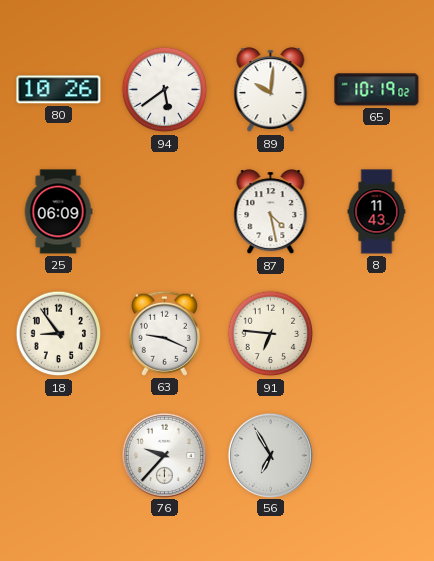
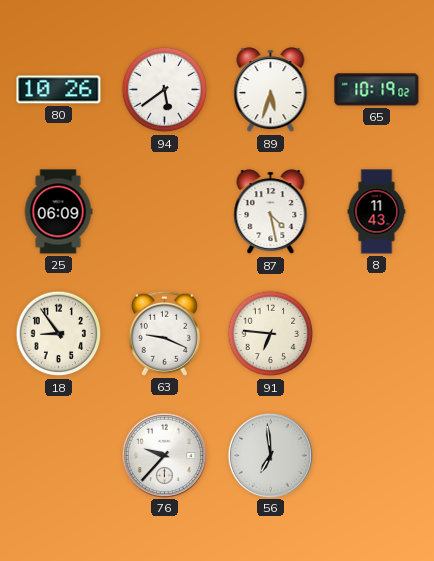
89: 10:01 -> 5:33 (271, 90)
56: 6:55 -> 6:59 (270, 455)
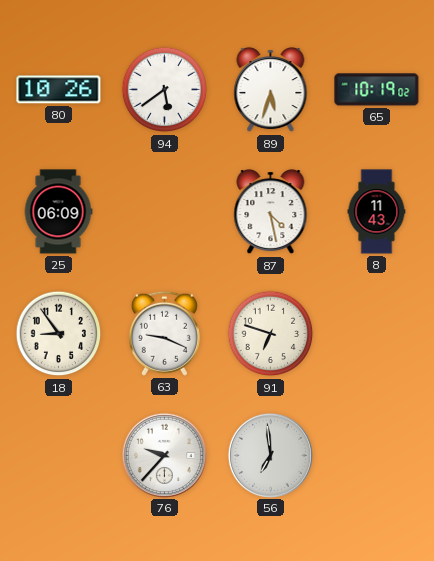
91: 6:46 -> 6:48 (271, 334)
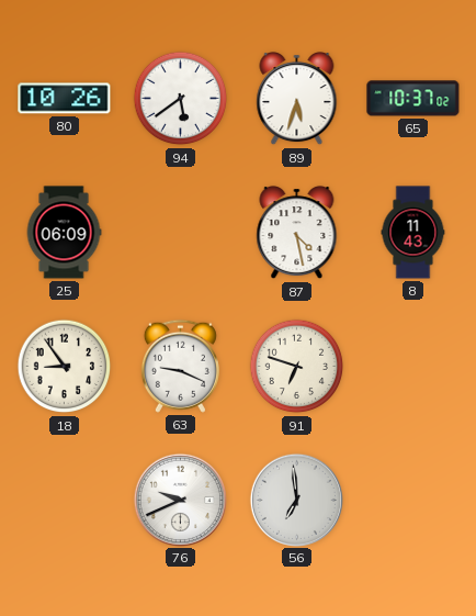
65: 10:19 -> 10:37 (413, 99)
76: 9:37 -> 9:41 (180, 500)
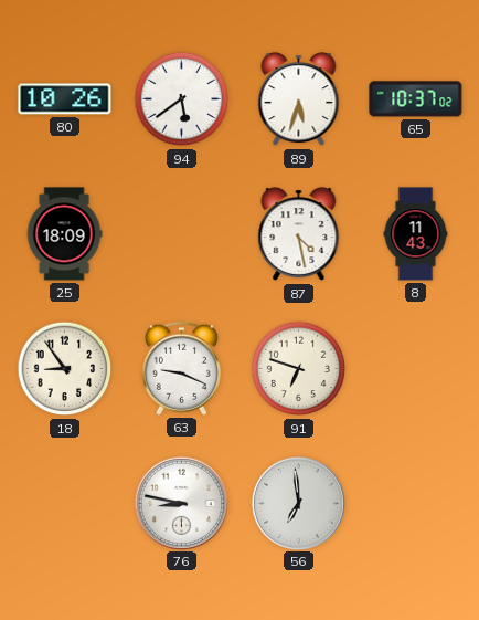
25: 06:09 -> 18:09 (64, 234)
76: 9:41 -> 8:47 (181, 503)
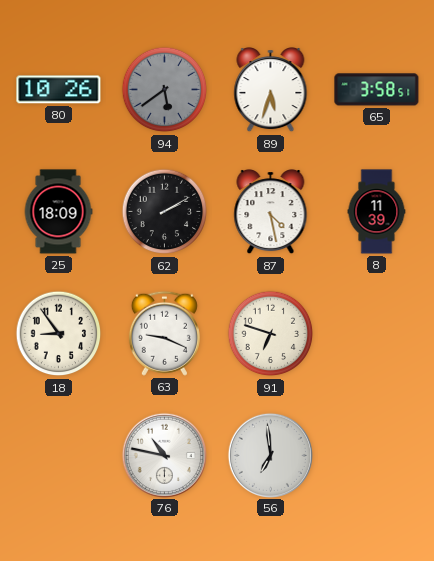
94 dial: white -> grey (165, 90)
65: 10:37 -> 3:58 (377, 90)
62: none -> 2:10 (165, 212)
8: 11:43 -> 11:39 (377, 212)
76: 8:47 -> 10:47 (164, 455)
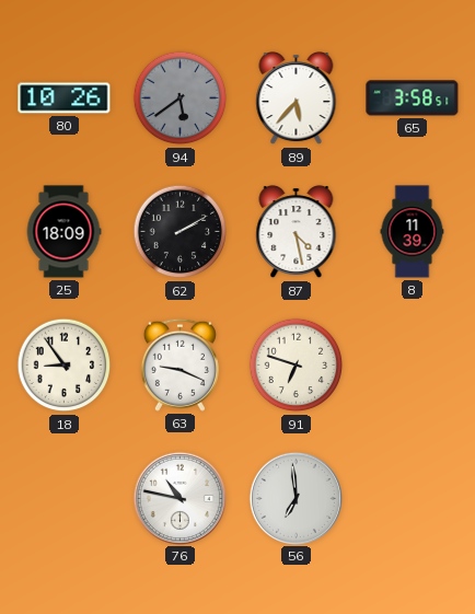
89: 5:33 -> 5:37 (297, 99)
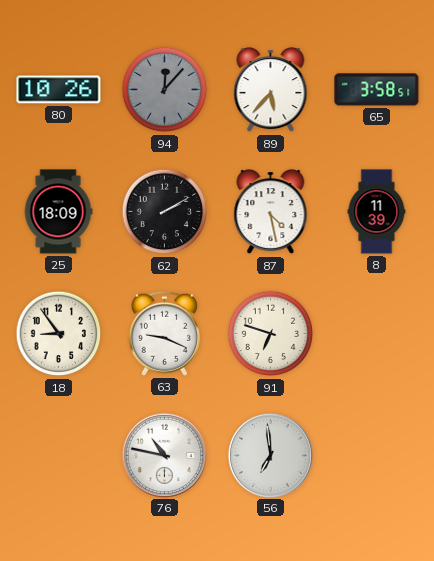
94: 5:39 -> 12:07 (165, 90)
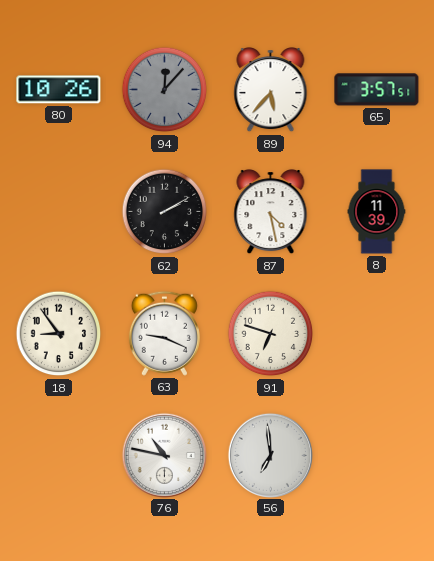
65: 3:58 -> 3:57 (377, 90)
25: 18:09 -> none (58, 212)
